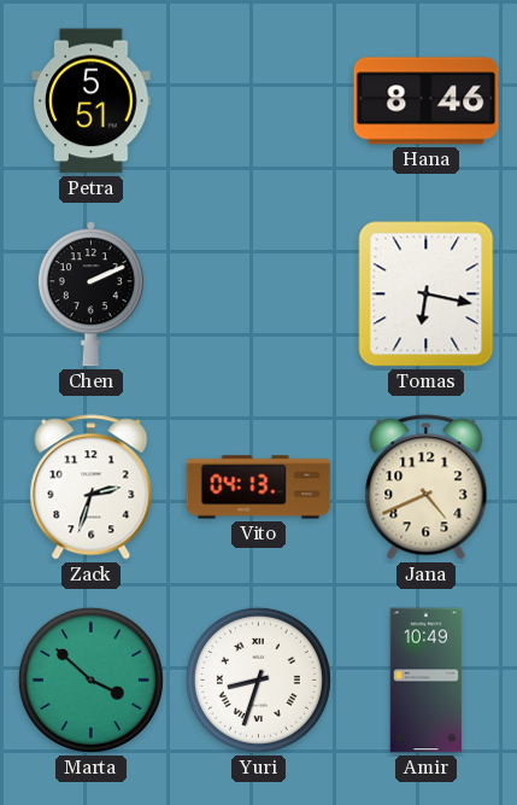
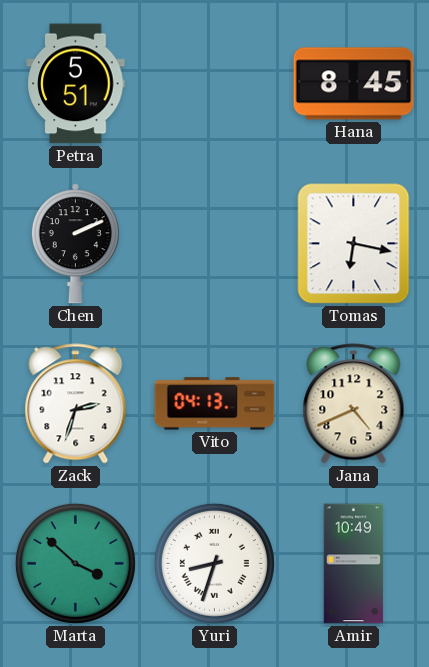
Hana: 8:46 -> 8:45 (354, 84)
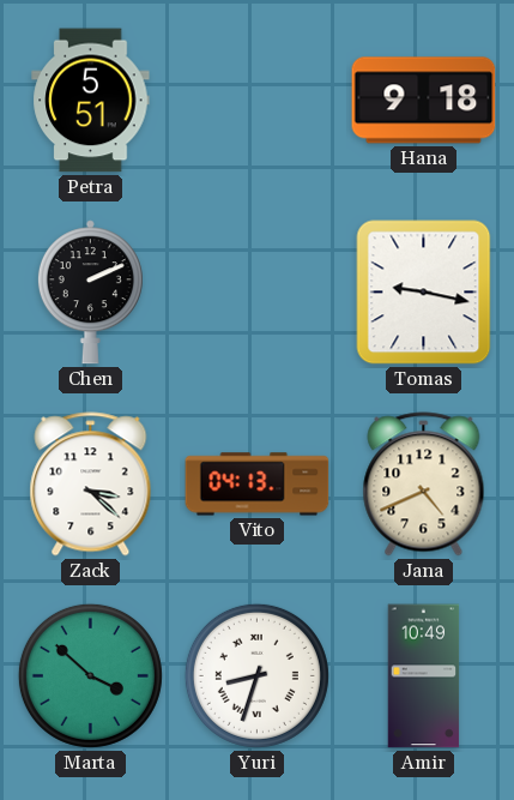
Hana: 8:45 -> 9:18 (424, 101)
Tomas: 6:17 -> 9:17 (424, 293)
Zack: 2:33 -> 3:22 (91, 485)
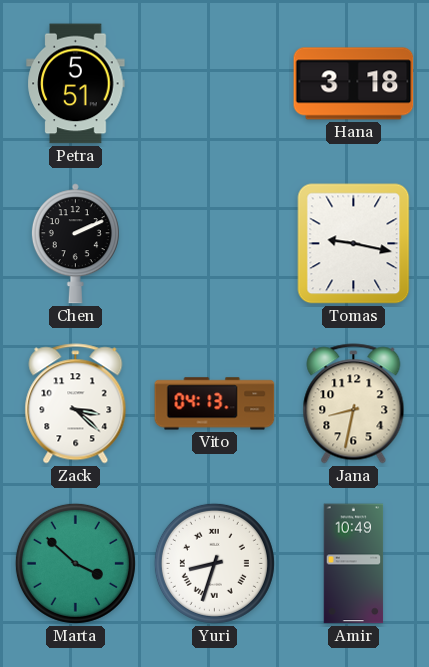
Hana: 9:18 -> 3:18 (354, 84)
Jana: 4:41 -> 8:32 (354, 404)
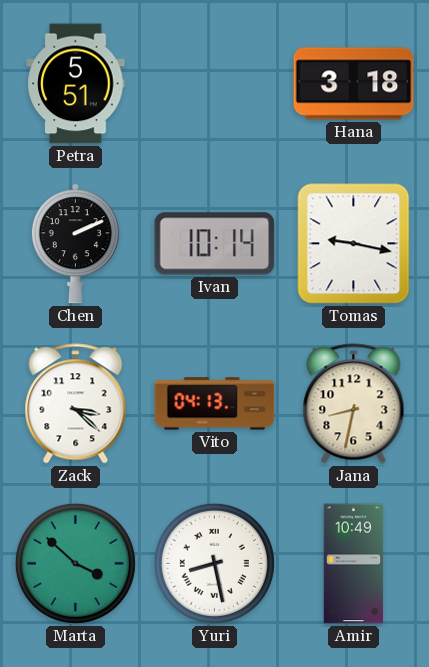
Ivan: none -> 10:14 (215, 244)
Yuri: 8:33 -> 8:28 (214, 563)
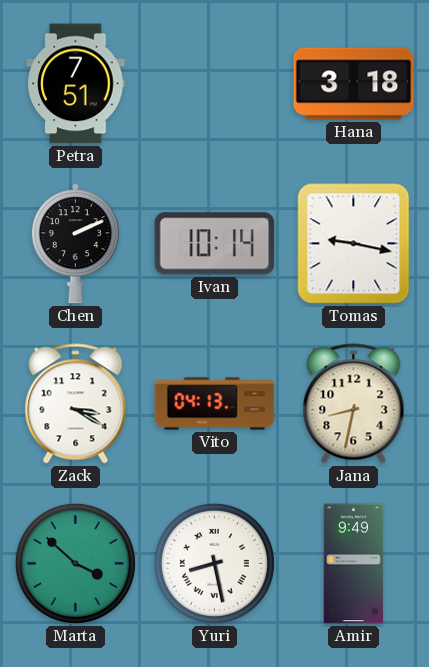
Petra: 5:51 -> 7:51 (76, 84)
Zack: 3:22 -> 3:20 (76, 404)
Amir: 10:49 -> 9:49 (354, 564)
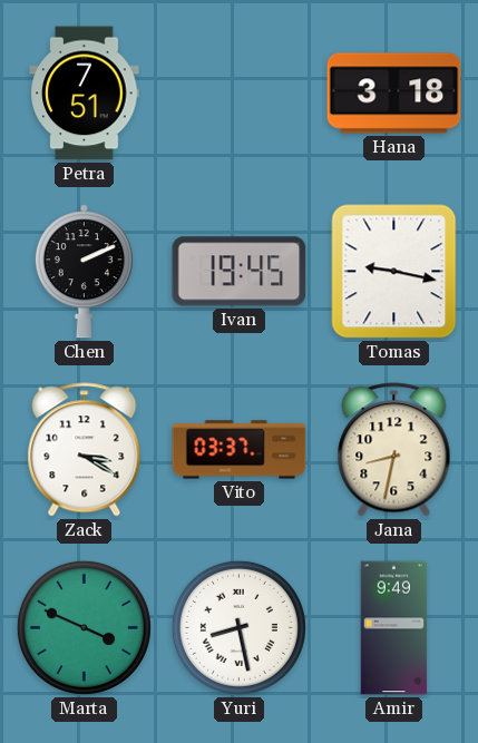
Ivan: 10:14 -> 19:45 (240, 272)
Vito: 04:13 -> 03:37 (240, 450)
Marta: 3:52 -> 3:49 (84, 627)
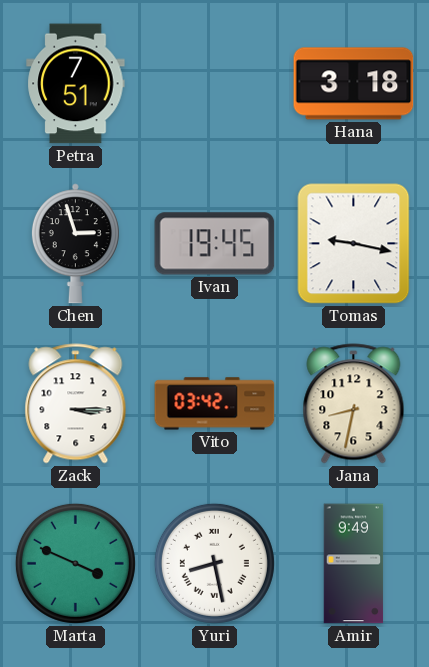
Chen: 2:11 -> 2:57 (75, 244)
Zack: 3:20 -> 3:15 (76, 404)
Vito: 03:37 -> 03:42 (215, 404)
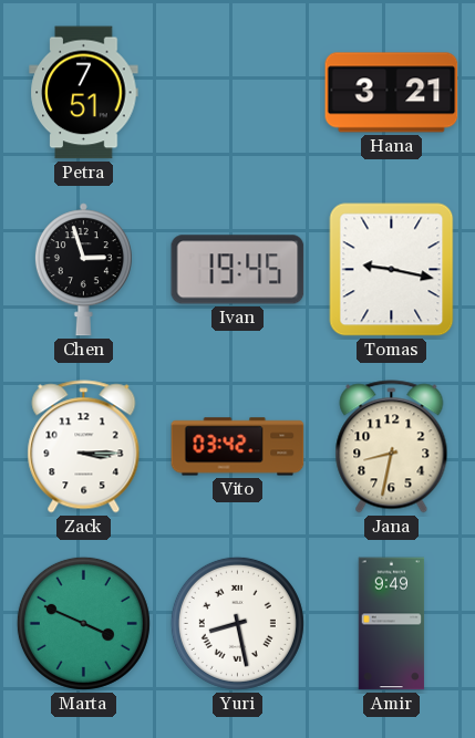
Hana: 3:18 -> 3:21 (392, 93)
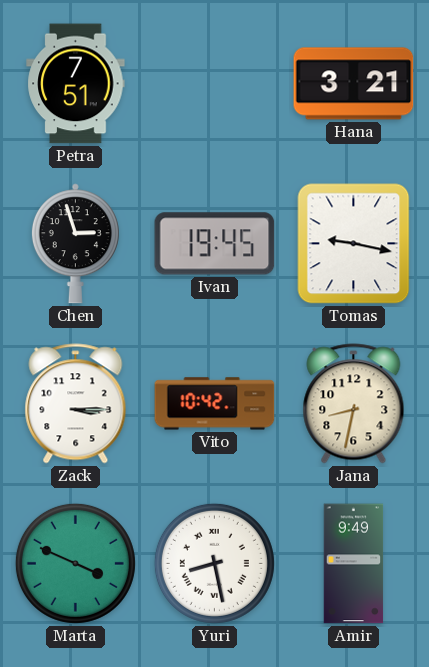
Vito: 03:42 -> 10:42 (215, 404)
